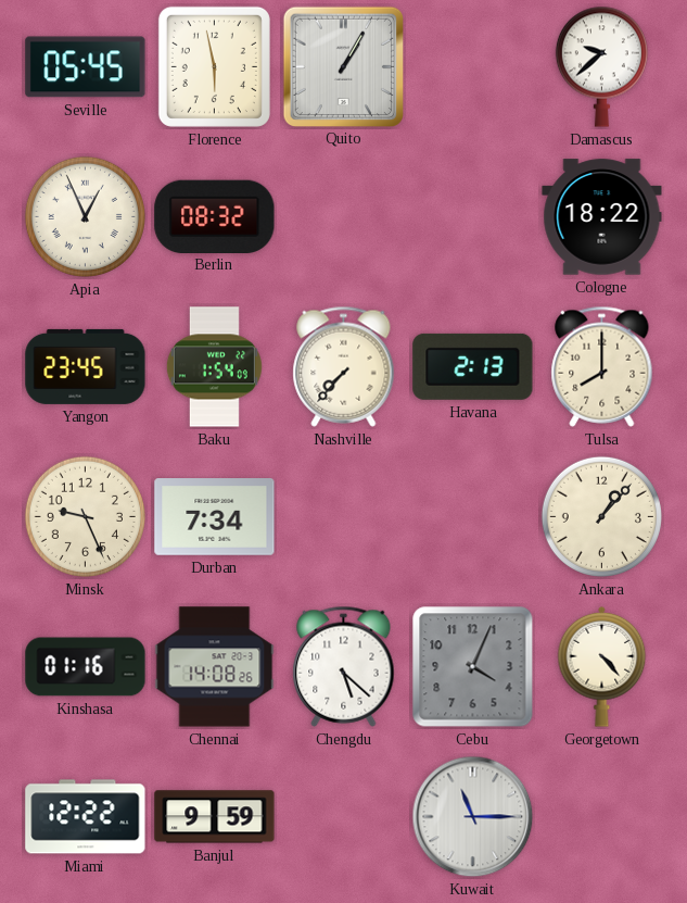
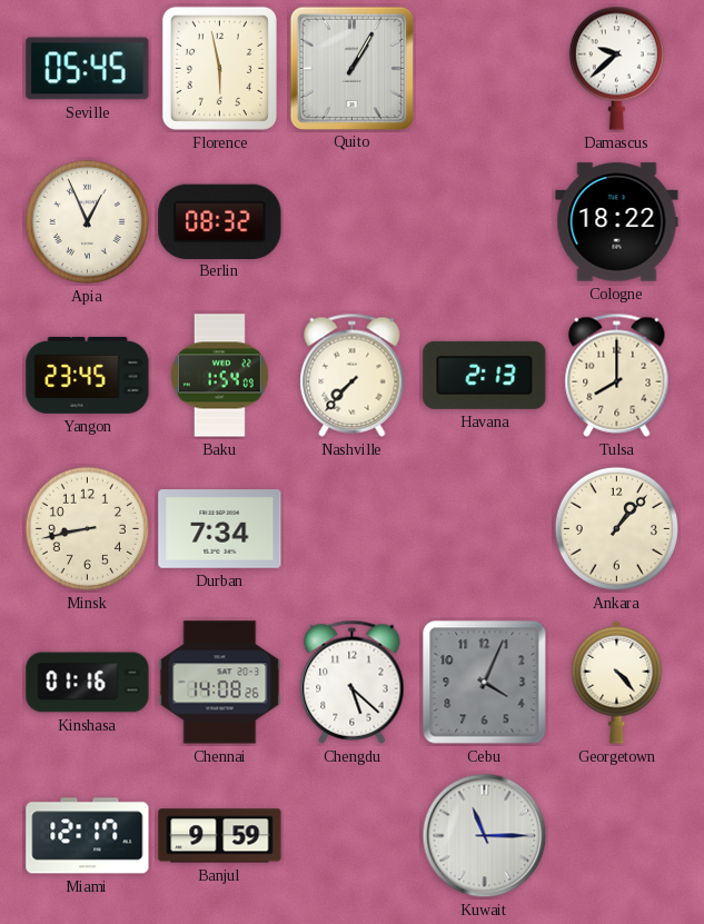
Minsk: 9:26 -> 8:43 (87, 528)
Miami: 12:22 -> 12:17 (88, 836)
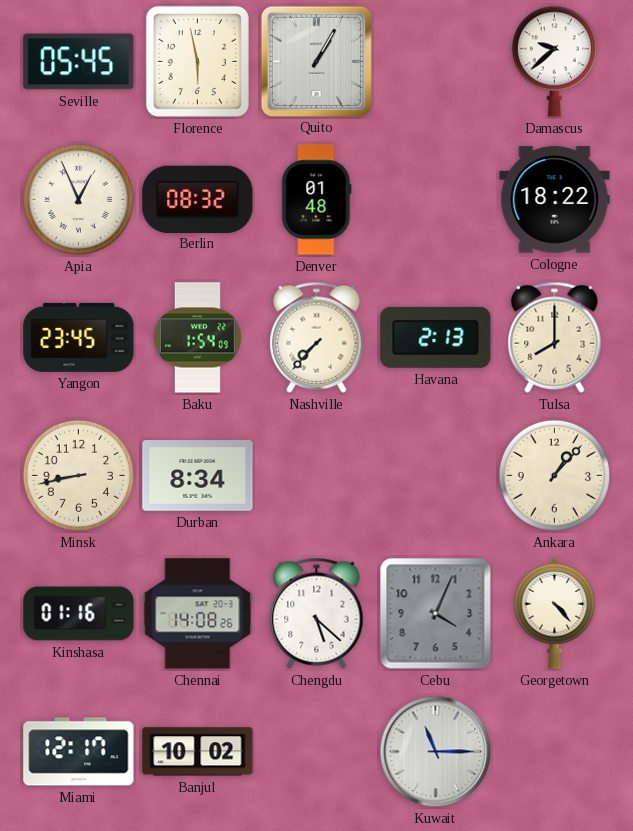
Denver: none -> 01:48 (317, 200)
Durban: 7:34 -> 8:34 (198, 476)
Banjul: 9:59 -> 10:02 (198, 752)
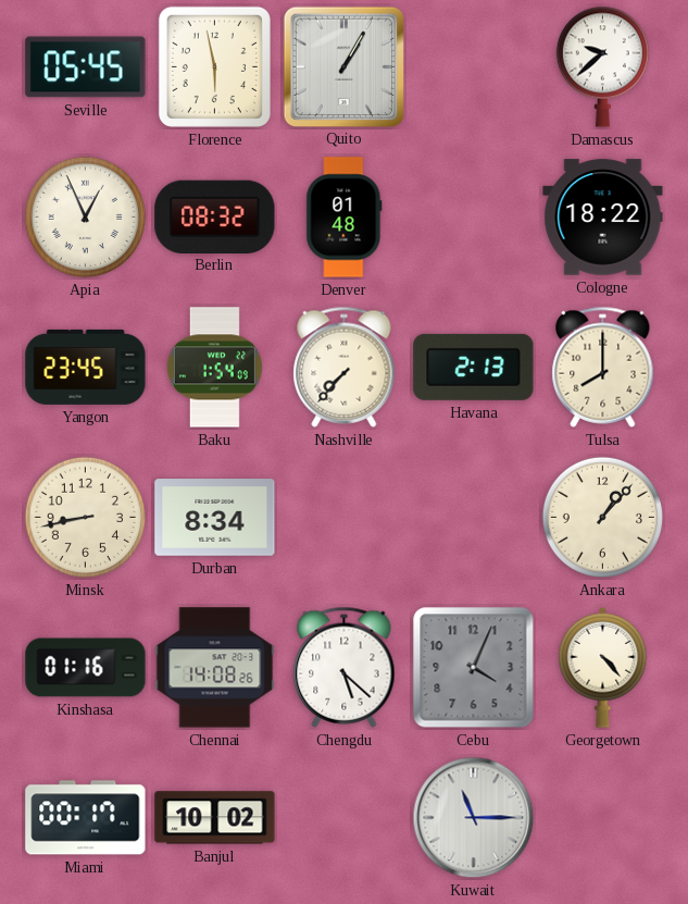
Miami: 12:17 -> 00:17 (86, 818)
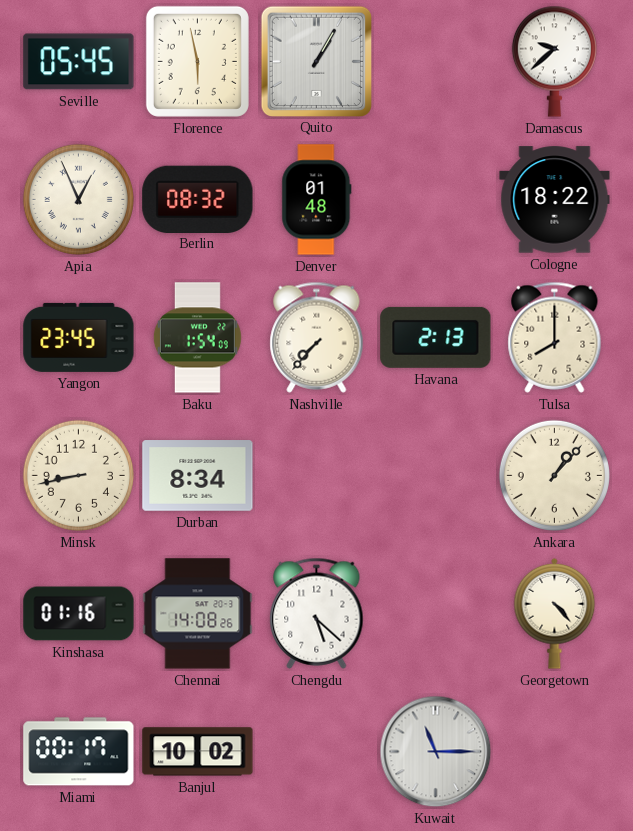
Cebu: 4:04 -> none (474, 668)
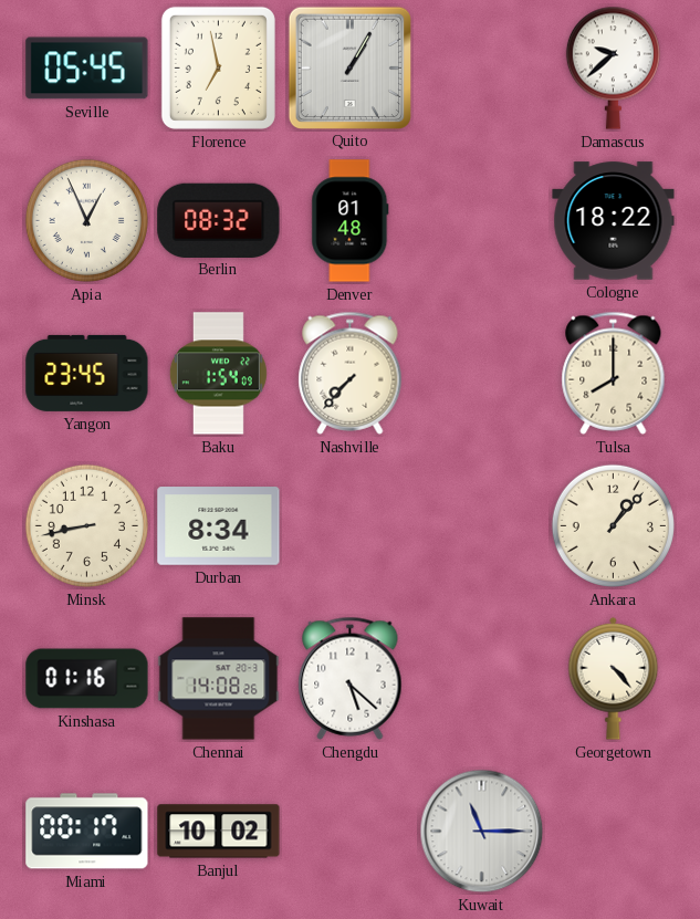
Florence: 5:58 -> 6:58 (218, 67)
Havana: 2:13 -> none (436, 337)
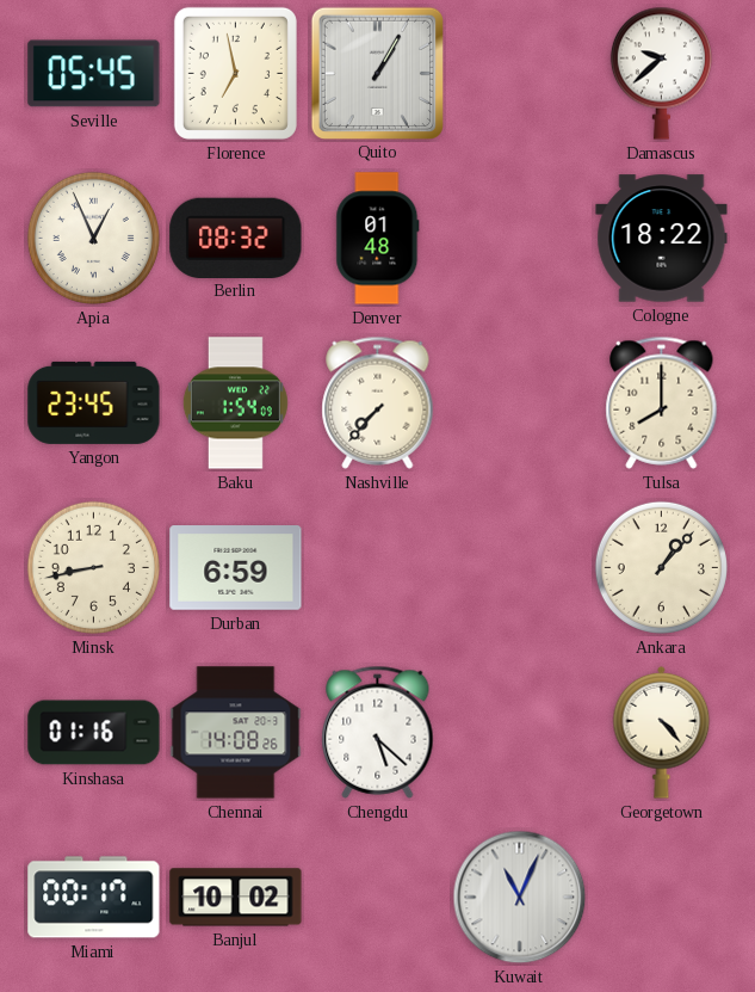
Durban: 8:34 -> 6:59 (236, 568)
Kuwait: 11:15 -> 11:04 (520, 898)
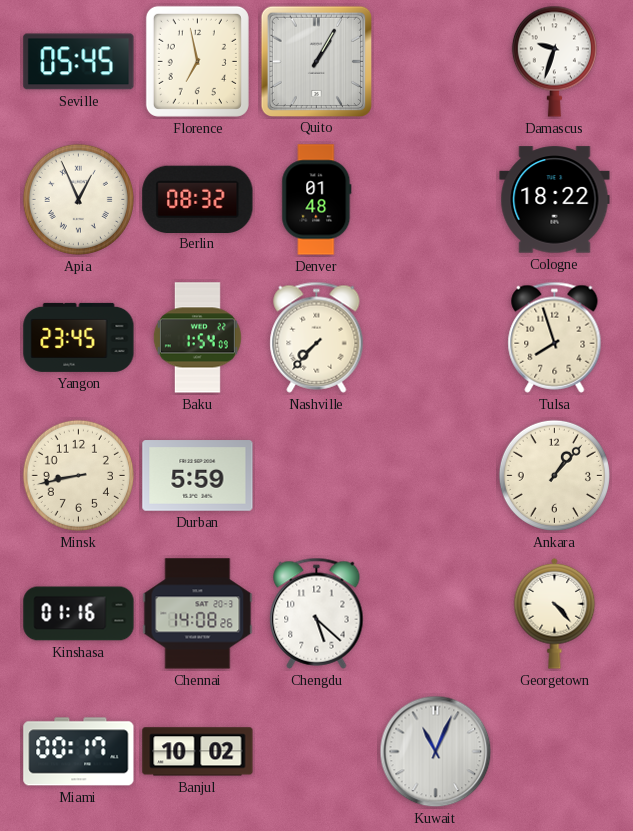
Damascus: 9:38 -> 9:33 (554, 61)
Tulsa: 8:00 -> 7:57 (555, 337)
Durban: 6:59 -> 5:59 (198, 476)
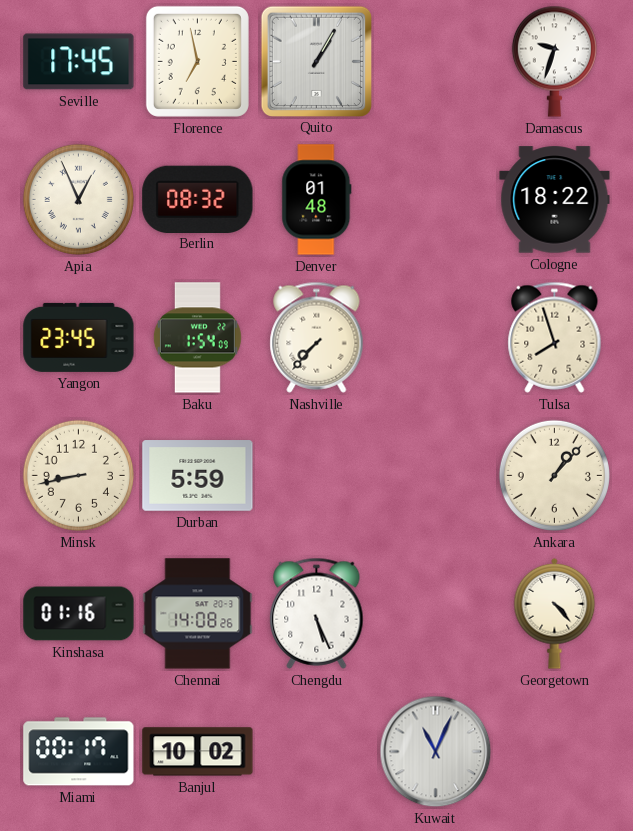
Seville: 05:45 -> 17:45 (79, 62)
Chengdu: 5:22 -> 5:26 (317, 613)
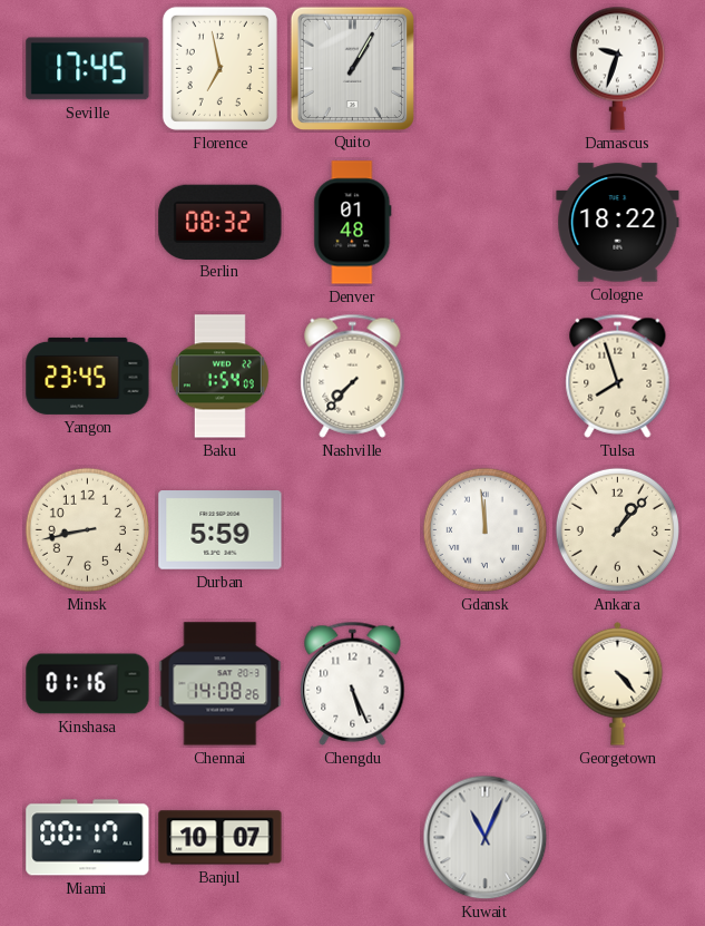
Apia: 12:56 -> none (78, 199)
Gdansk: none -> 11:59 (484, 529)
Banjul: 10:02 -> 10:07 (221, 838)
